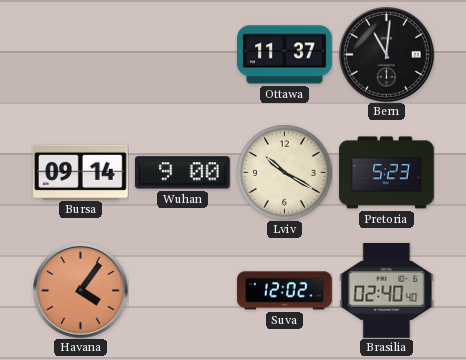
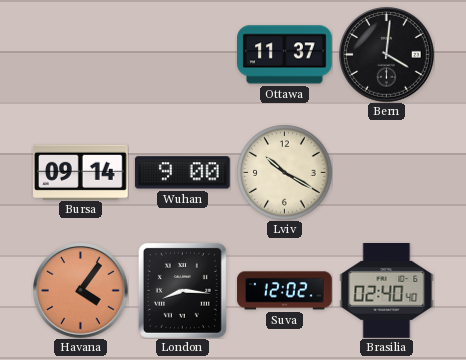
Bern: 11:01 -> 4:01 (387, 55)
Pretoria: 5:23 -> none (387, 173)
London: none -> 8:16 (182, 290)
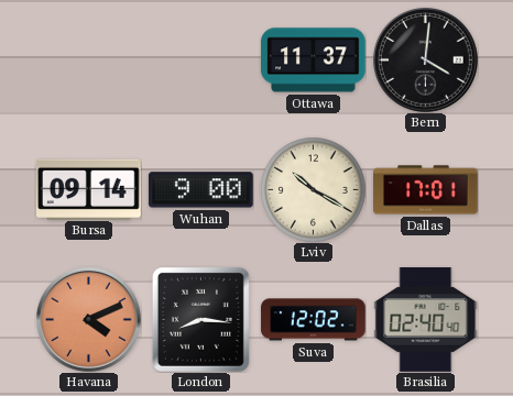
Dallas: none -> 17:01 (426, 190)
Havana: 4:06 -> 4:11 (89, 320)
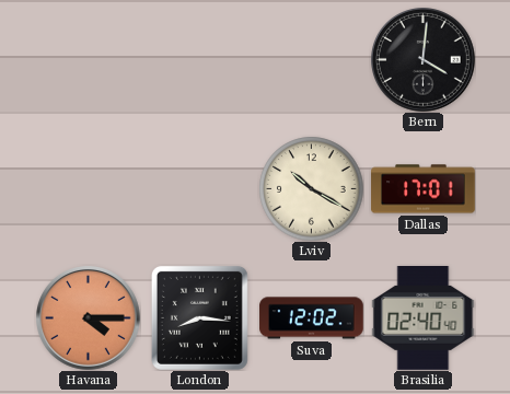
Ottawa: 11:37 -> none (314, 61)
Bursa: 09:14 -> none (89, 189)
Wuhan: 9:00 -> none (201, 190)
Havana: 4:11 -> 4:15 (89, 318)
